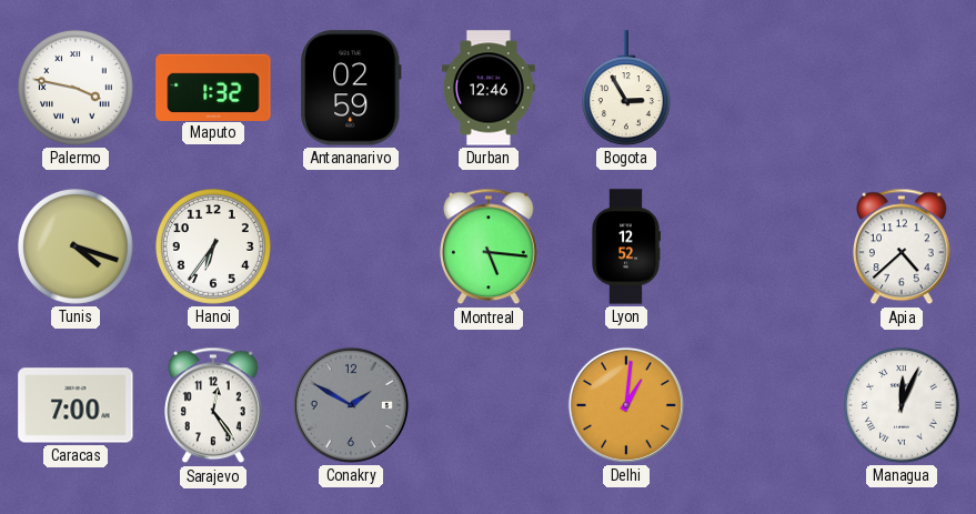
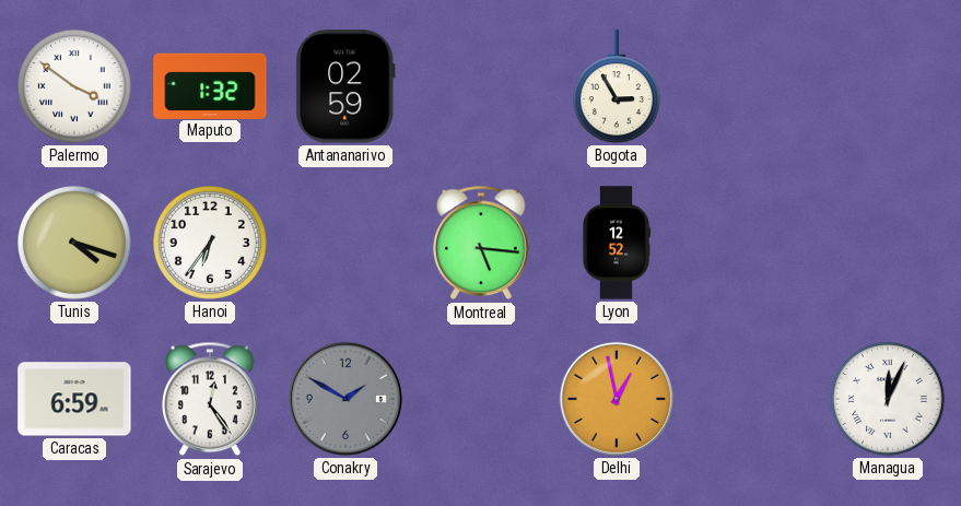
Palermo: 3:47 -> 3:51 (75, 87)
Durban: 12:46 -> none (489, 88)
Apia: 4:38 -> none (903, 246)
Caracas: 7:00 -> 6:59 (74, 399)
Delhi: 1:01 -> 12:58 (617, 399)
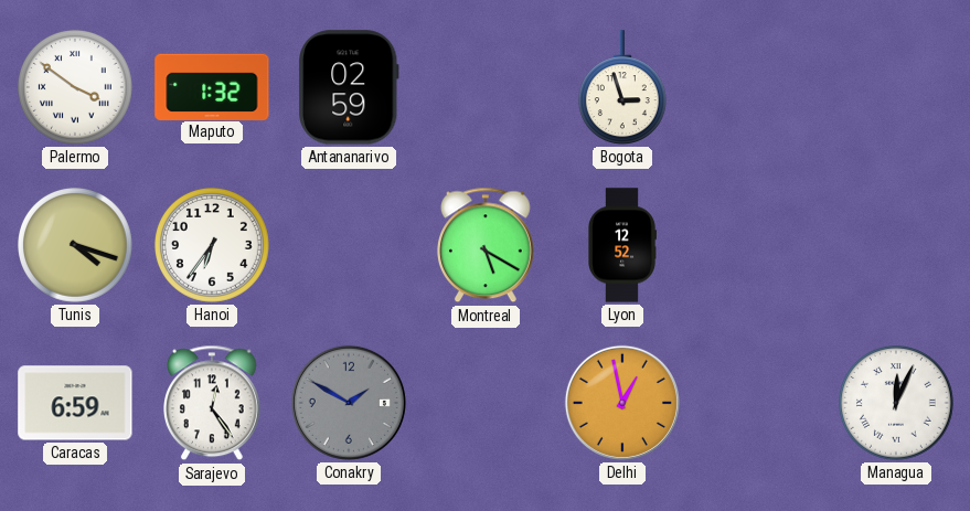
Bogota: 2:55 -> 2:57 (622, 87)
Montreal: 5:16 -> 5:20 (487, 245)
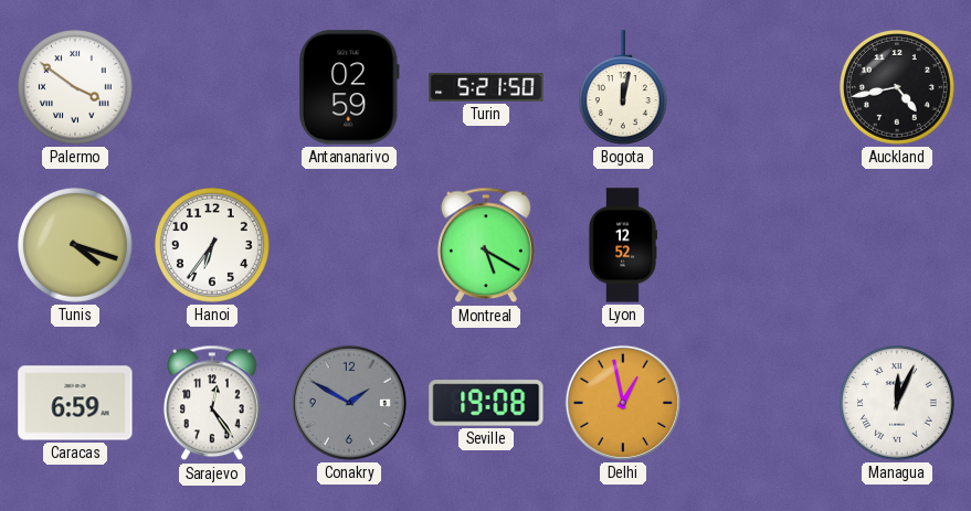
Maputo: 1:32 -> none (212, 86)
Turin: none -> 5:21 (486, 87)
Bogota: 2:57 -> 12:02 (623, 87)
Auckland: none -> 4:43 (898, 88)
Seville: none -> 19:08 (486, 403)
